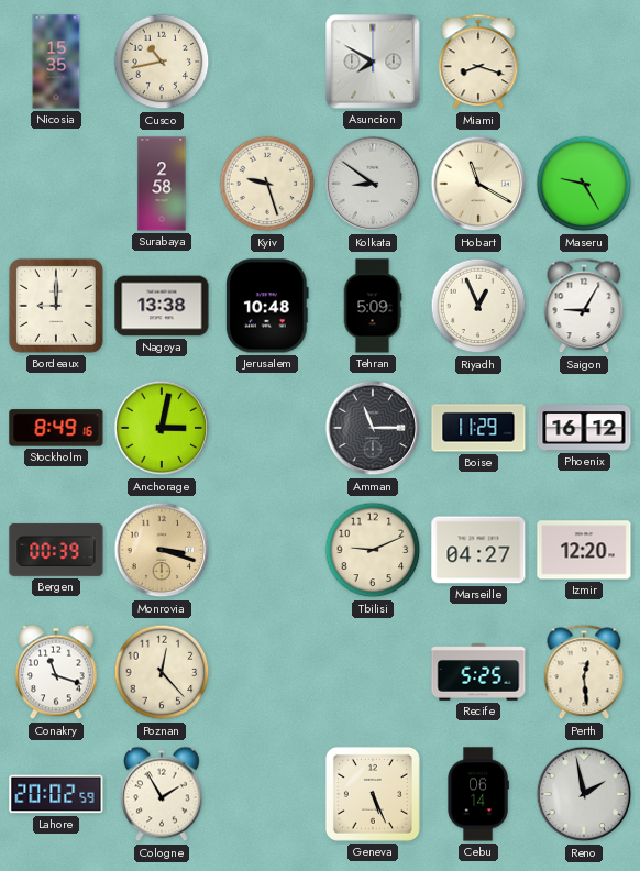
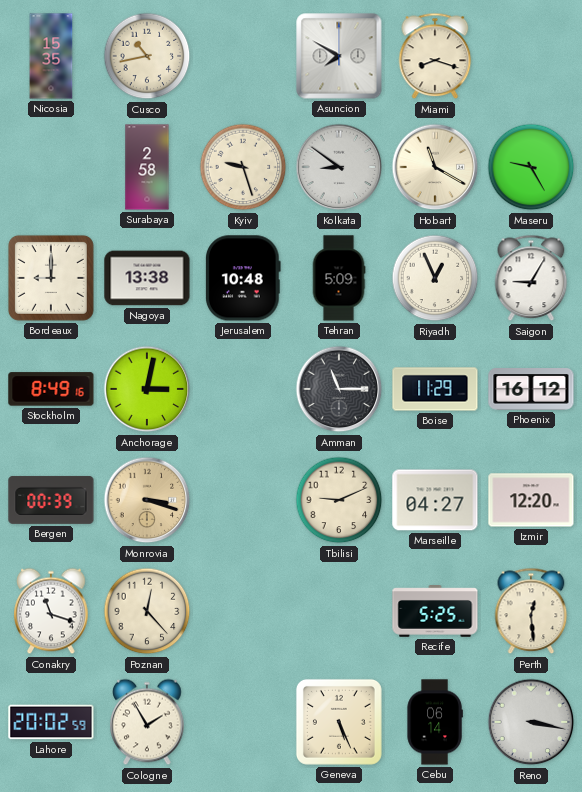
Reno: 1:58 -> 3:17 (531, 722)
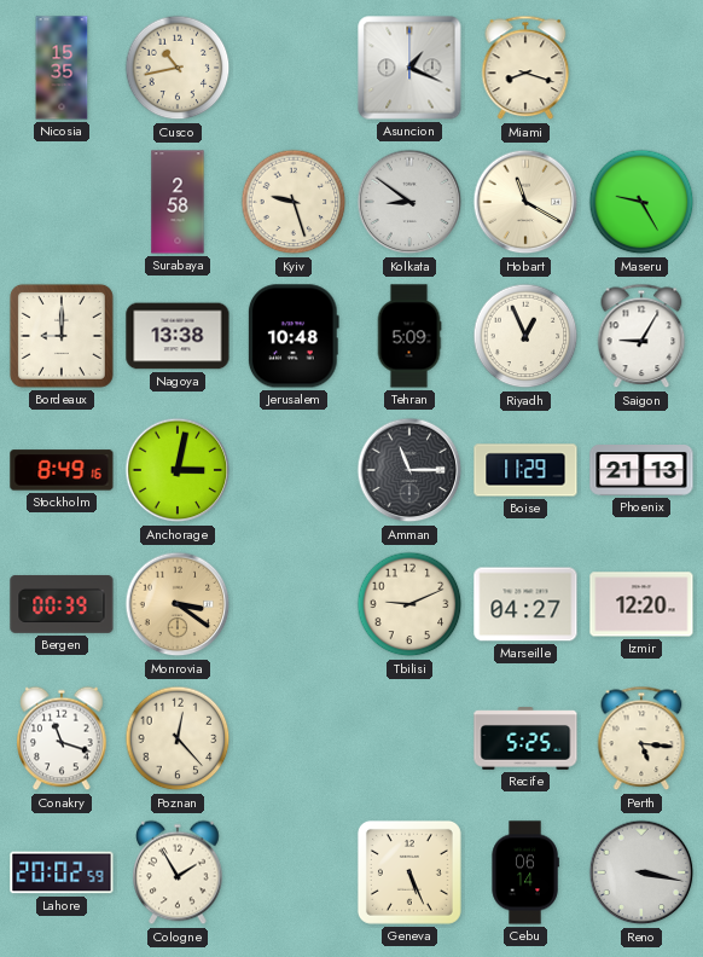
Asuncion: 7:50 -> 1:19 (409, 68)
Phoenix: 16:12 -> 21:13 (641, 471)
Monrovia: 3:18 -> 3:21 (178, 604)
Perth: 12:29 -> 5:16 (641, 738)
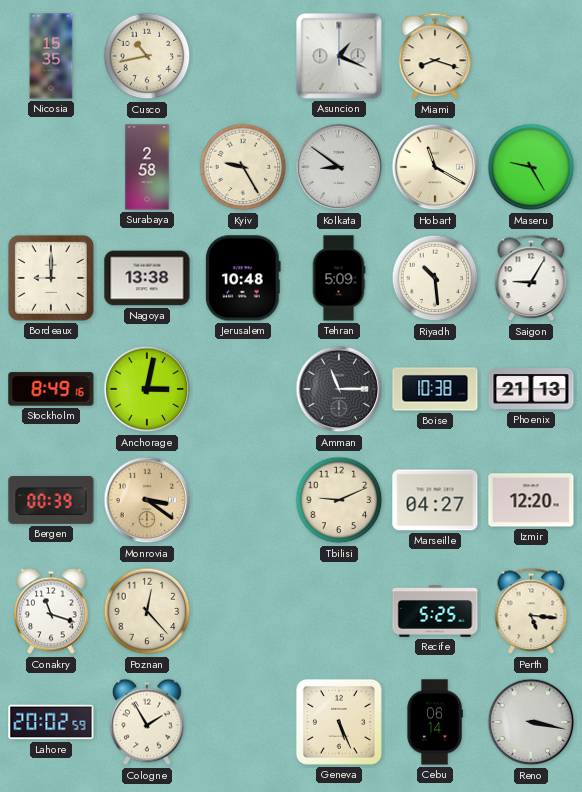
Kyiv: 9:27 -> 9:25 (243, 167)
Riyadh: 12:56 -> 10:29 (435, 278)
Boise: 11:29 -> 10:38 (435, 389)
